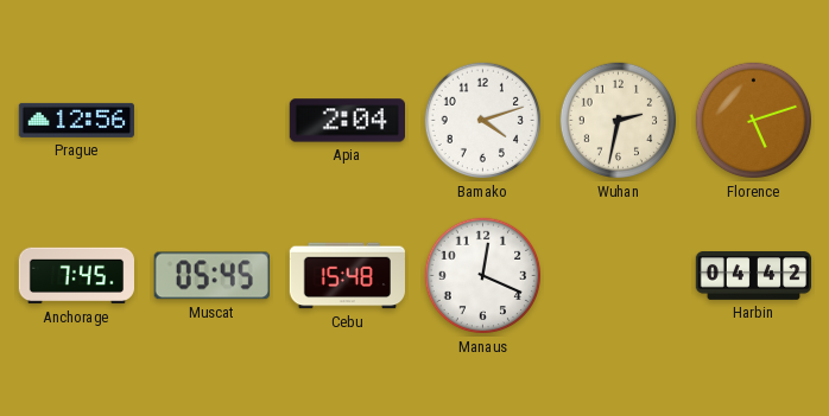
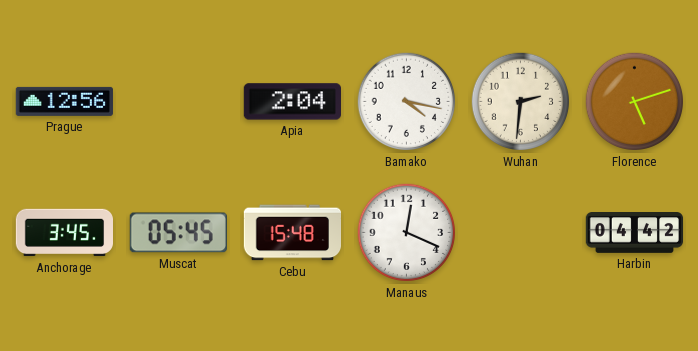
Bamako: 4:12 -> 4:17 (407, 102)
Wuhan: 2:32 -> 2:31 (521, 102)
Anchorage: 7:45 -> 3:45 (64, 233)
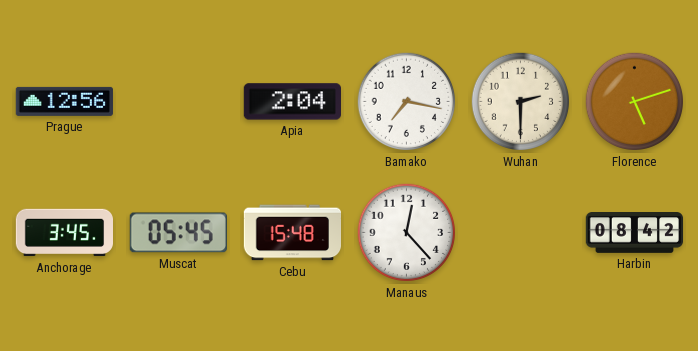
Bamako: 4:17 -> 7:17 (407, 102)
Wuhan: 2:31 -> 2:30 (521, 102)
Manaus: 12:19 -> 12:23 (407, 233)
Harbin: 04:42 -> 08:42 (635, 233)
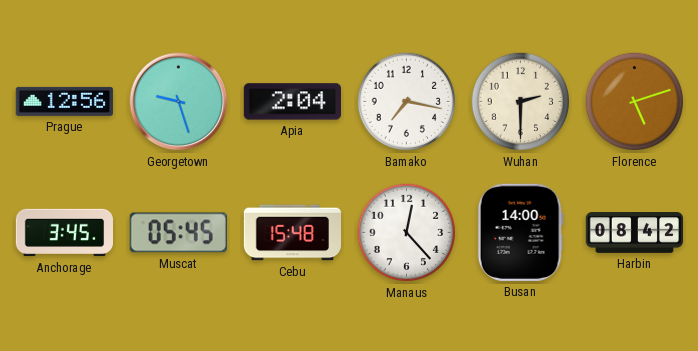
Georgetown: none -> 9:27 (179, 102)
Busan: none -> 14:00 (520, 232)
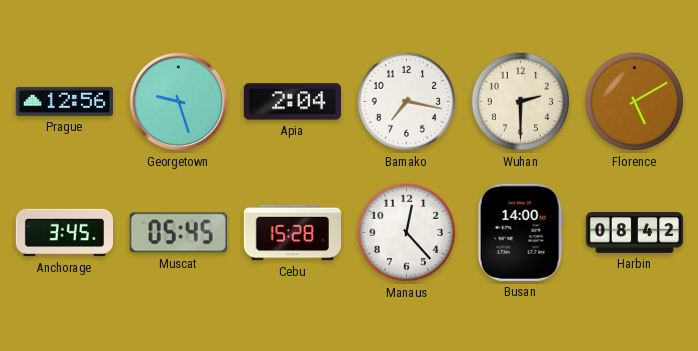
Florence: 5:12 -> 5:10 (635, 102)
Cebu: 15:48 -> 15:28 (292, 233)
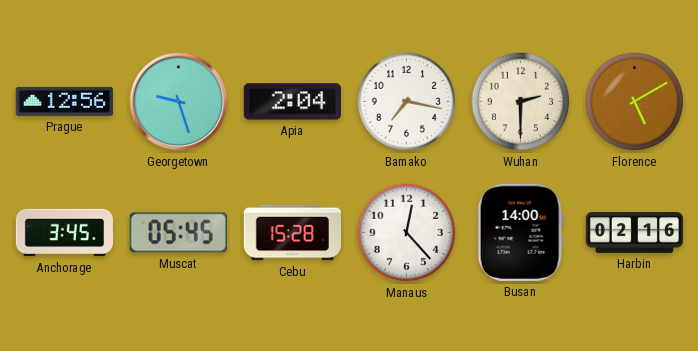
Harbin: 08:42 -> 02:16 (635, 233)
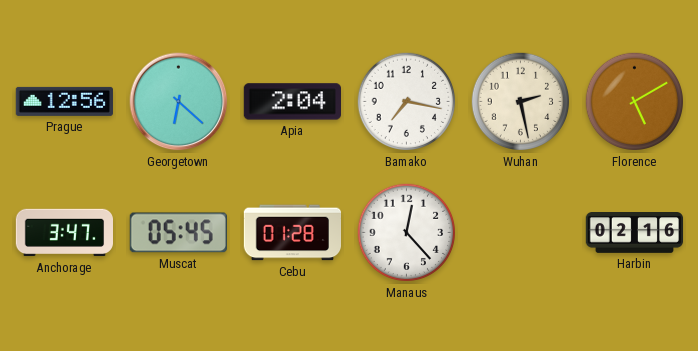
Georgetown: 9:27 -> 6:22 (179, 102)
Wuhan: 2:30 -> 2:28 (521, 102)
Anchorage: 3:45 -> 3:47 (64, 233)
Cebu: 15:28 -> 01:28 (292, 233)
Busan: 14:00 -> none (520, 232)
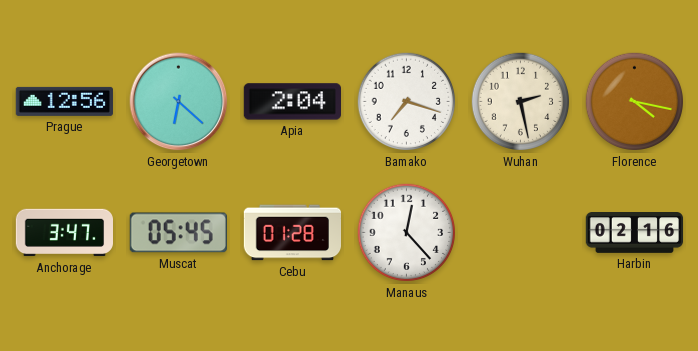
Bamako: 7:17 -> 7:18 (407, 102)
Florence: 5:10 -> 4:17 (635, 102)
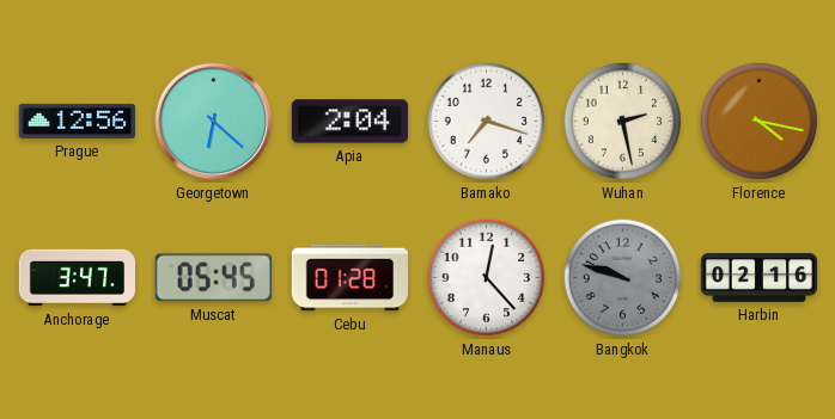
Bangkok: none -> 9:48 (623, 278)
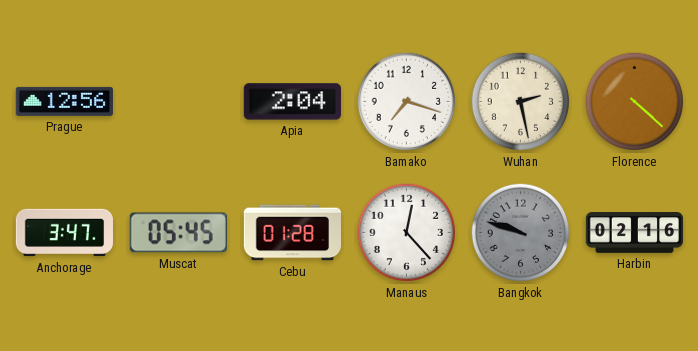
Georgetown: 6:22 -> none (214, 122)
Florence: 4:17 -> 4:22 (635, 102)
